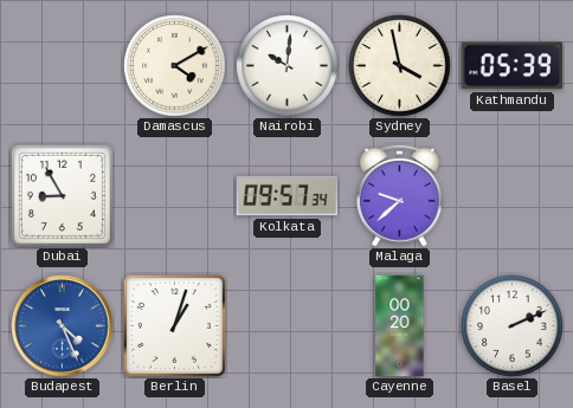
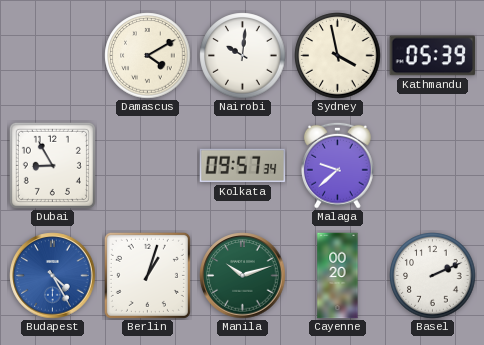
Budapest: 4:26 -> 4:25 (53, 276)
Manila: none -> 10:12 (243, 276)
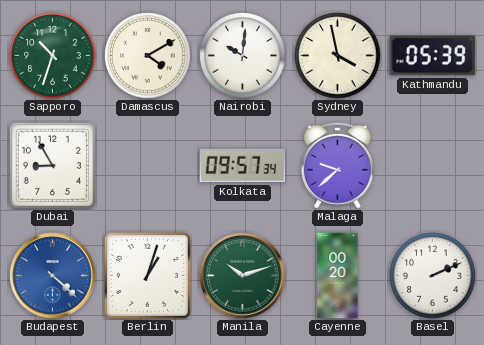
Sapporo: none -> 10:33 (53, 56)
Budapest: 4:25 -> 4:22 (53, 276)
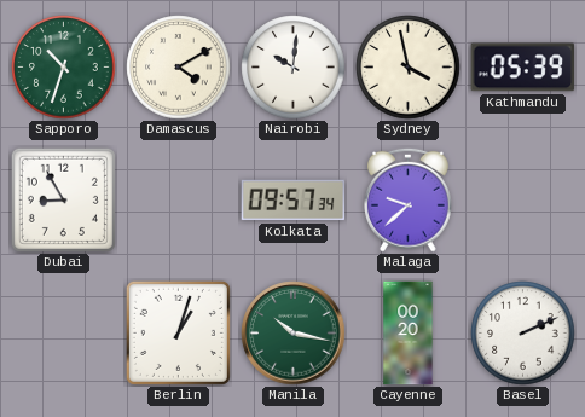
Budapest: 4:22 -> none (53, 276)
Manila: 10:12 -> 10:17 (294, 334)
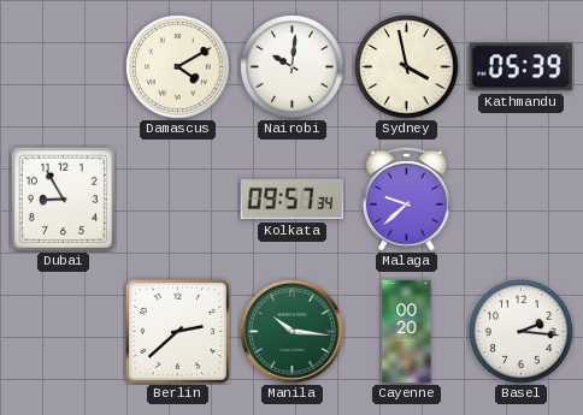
Sapporo: 10:33 -> none (64, 68)
Berlin: 1:03 -> 2:38 (177, 331)
Manila: 10:17 -> 10:16 (293, 332)
Basel: 2:11 -> 2:16 (522, 332)
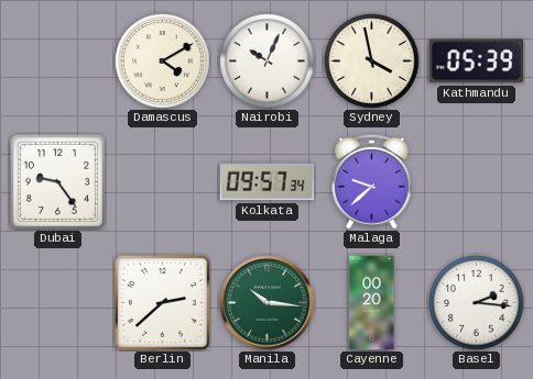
Nairobi: 10:01 -> 10:04 (268, 62)
Dubai: 8:55 -> 9:24 (57, 181)
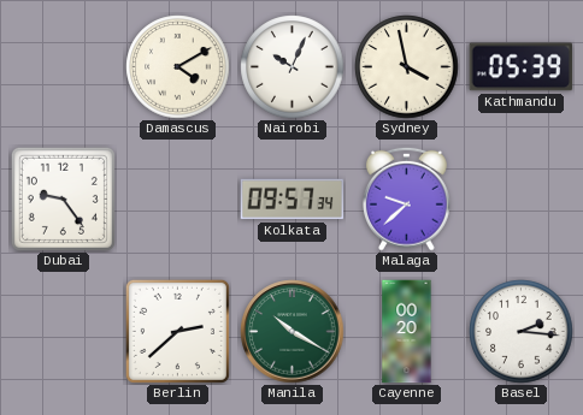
Manila: 10:16 -> 10:20 (293, 332)
